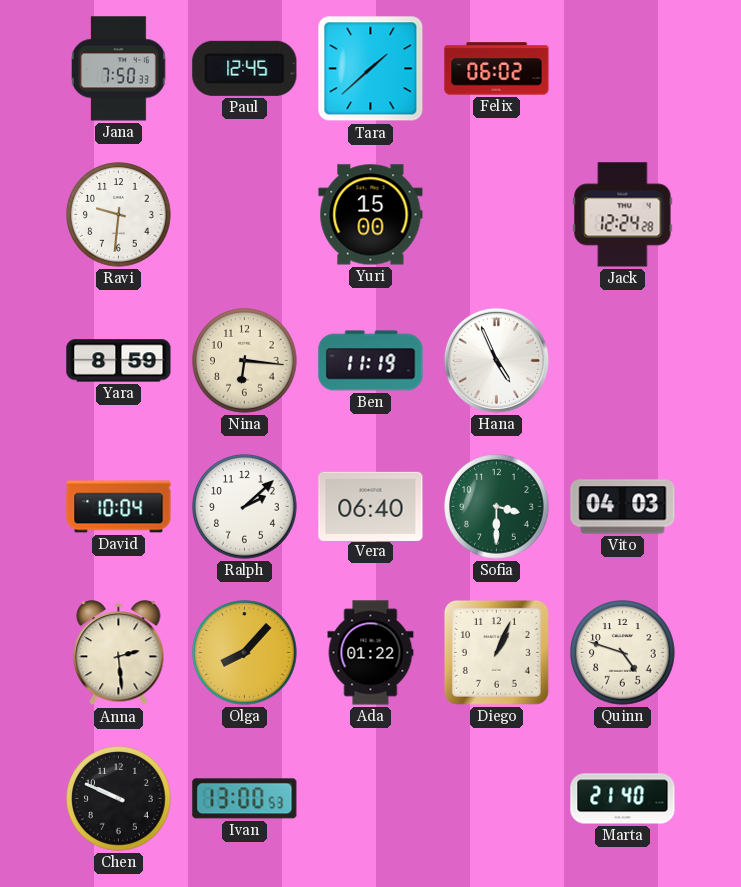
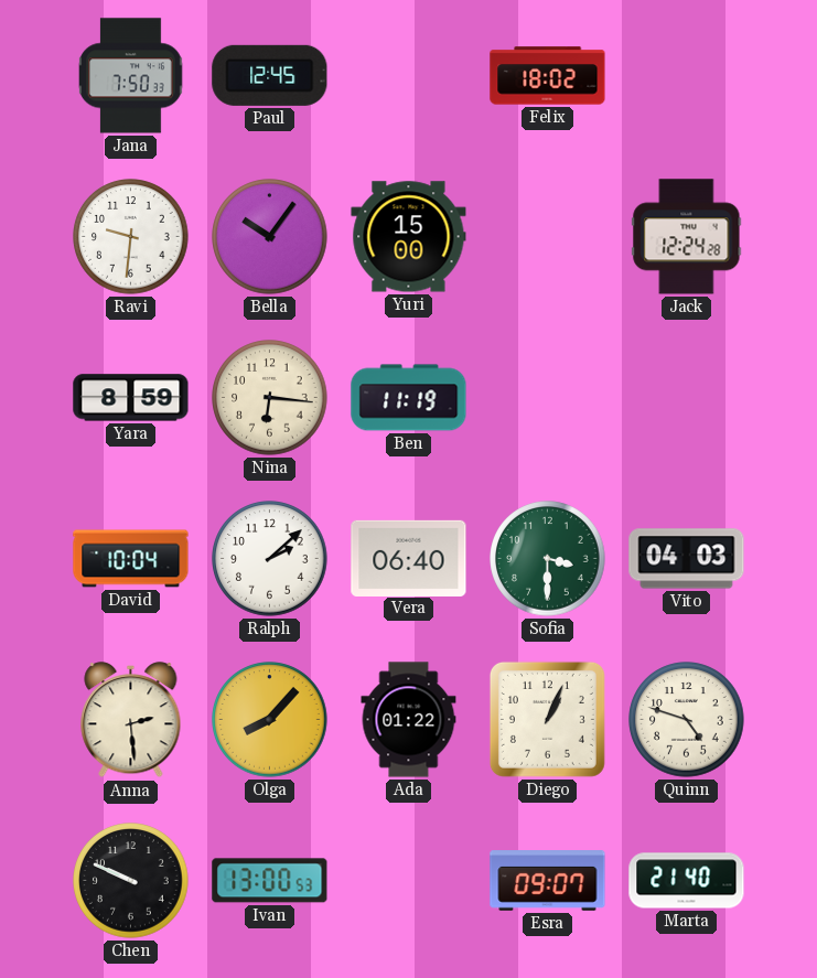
Tara: 1:38 -> none (371, 69)
Felix: 06:02 -> 18:02 (548, 76)
Bella: none -> 10:06 (270, 237)
Hana: 4:56 -> none (496, 360)
Esra: none -> 09:07 (548, 881)
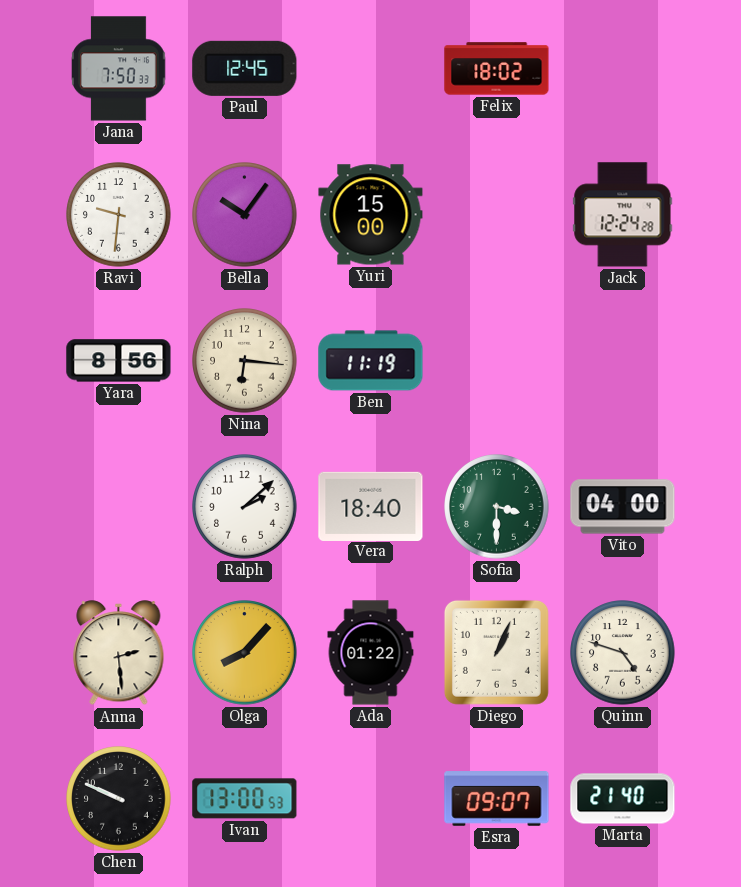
Yara: 8:59 -> 8:56 (119, 361)
David: 10:04 -> none (131, 559)
Vera: 06:40 -> 18:40 (371, 506)
Vito: 04:03 -> 04:00 (623, 507)
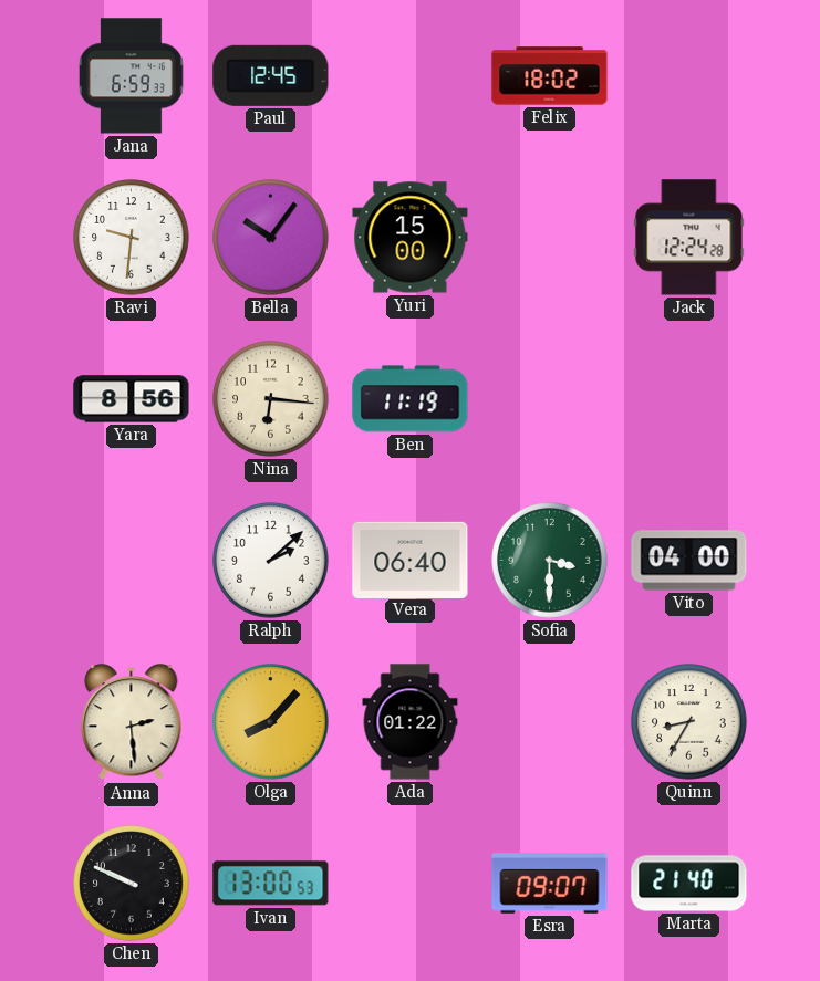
Jana: 7:50 -> 6:59 (132, 76)
Vera: 18:40 -> 06:40 (411, 560)
Diego: 1:04 -> none (496, 652)
Quinn: 4:48 -> 8:35 (689, 722)
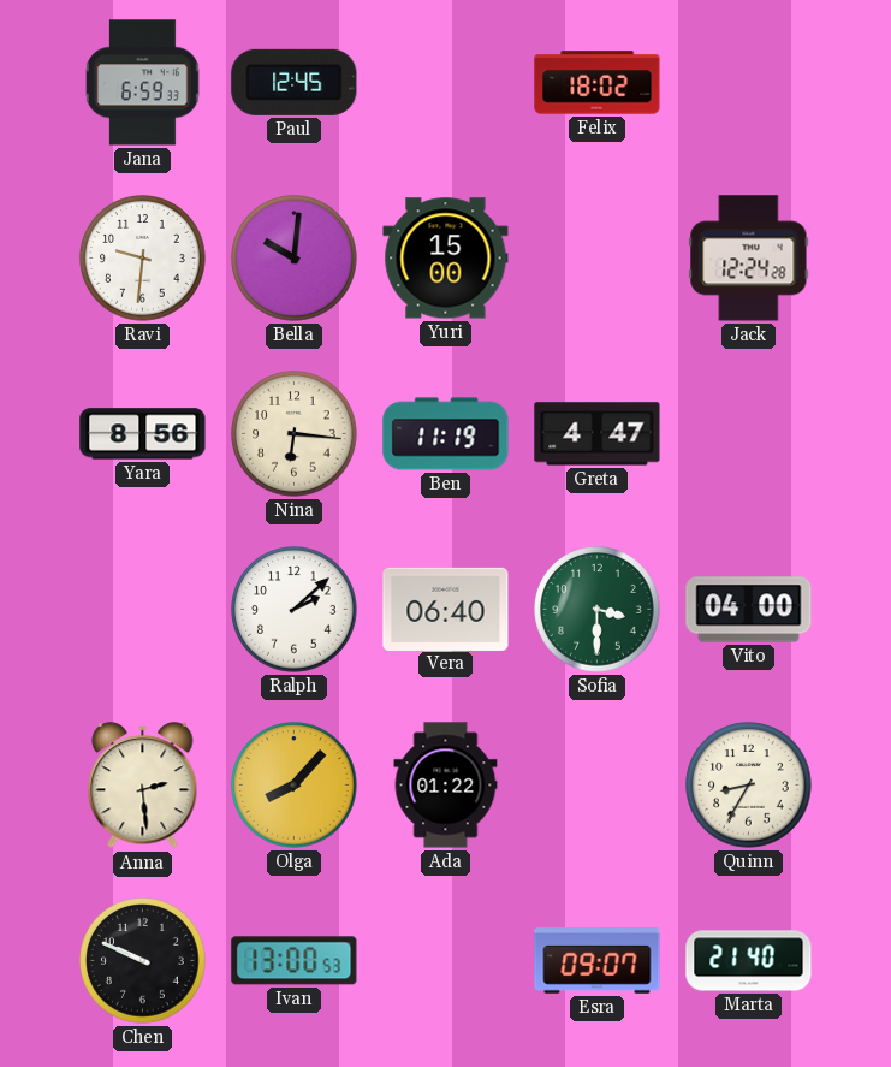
Bella: 10:06 -> 10:01 (295, 259)
Greta: none -> 4:47 (598, 434)
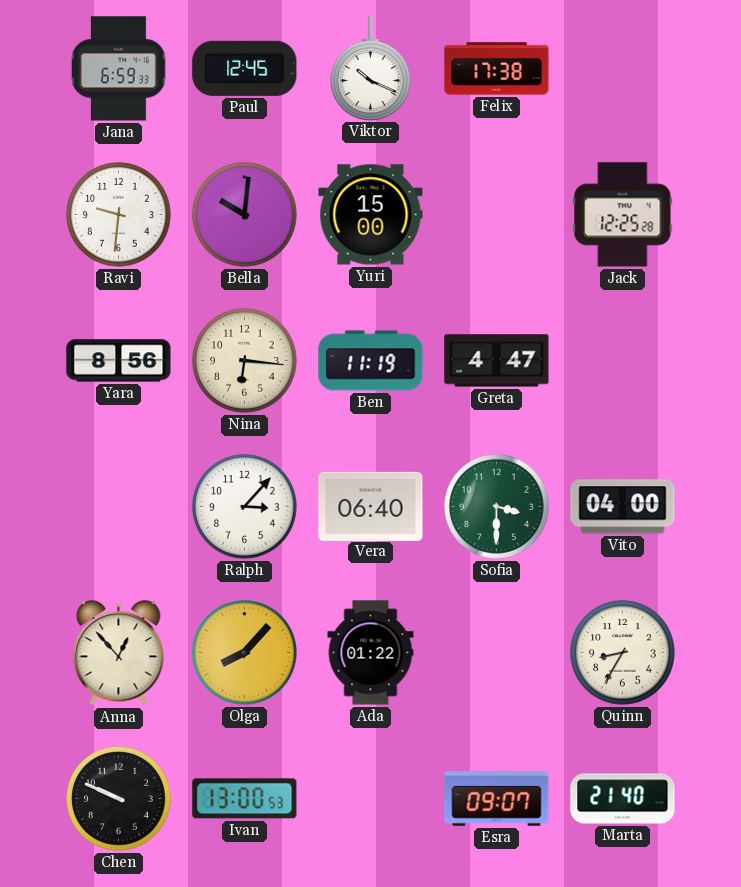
Viktor: none -> 10:19 (371, 68)
Felix: 18:02 -> 17:38 (497, 69)
Jack: 12:24 -> 12:25 (623, 215)
Ralph: 2:08 -> 3:07 (245, 507)
Anna: 2:29 -> 12:53 (119, 653)
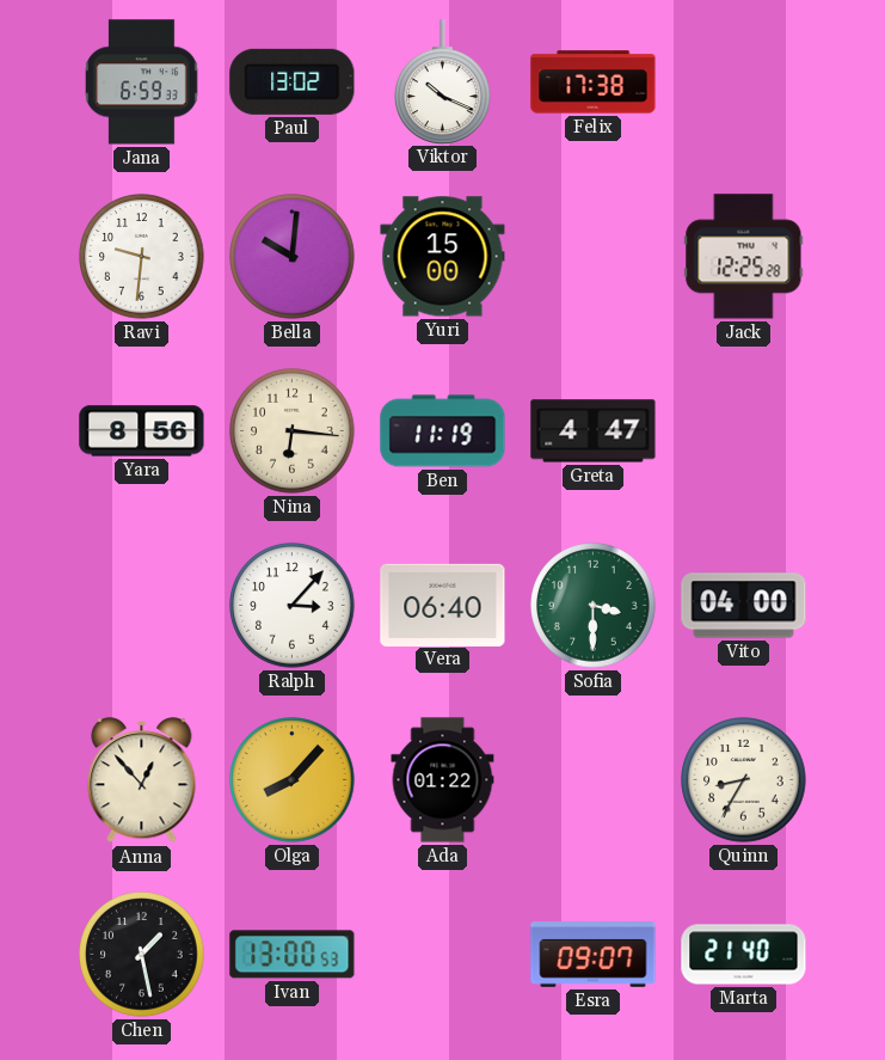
Paul: 12:45 -> 13:02 (293, 81)
Chen: 9:49 -> 1:28 (142, 955)
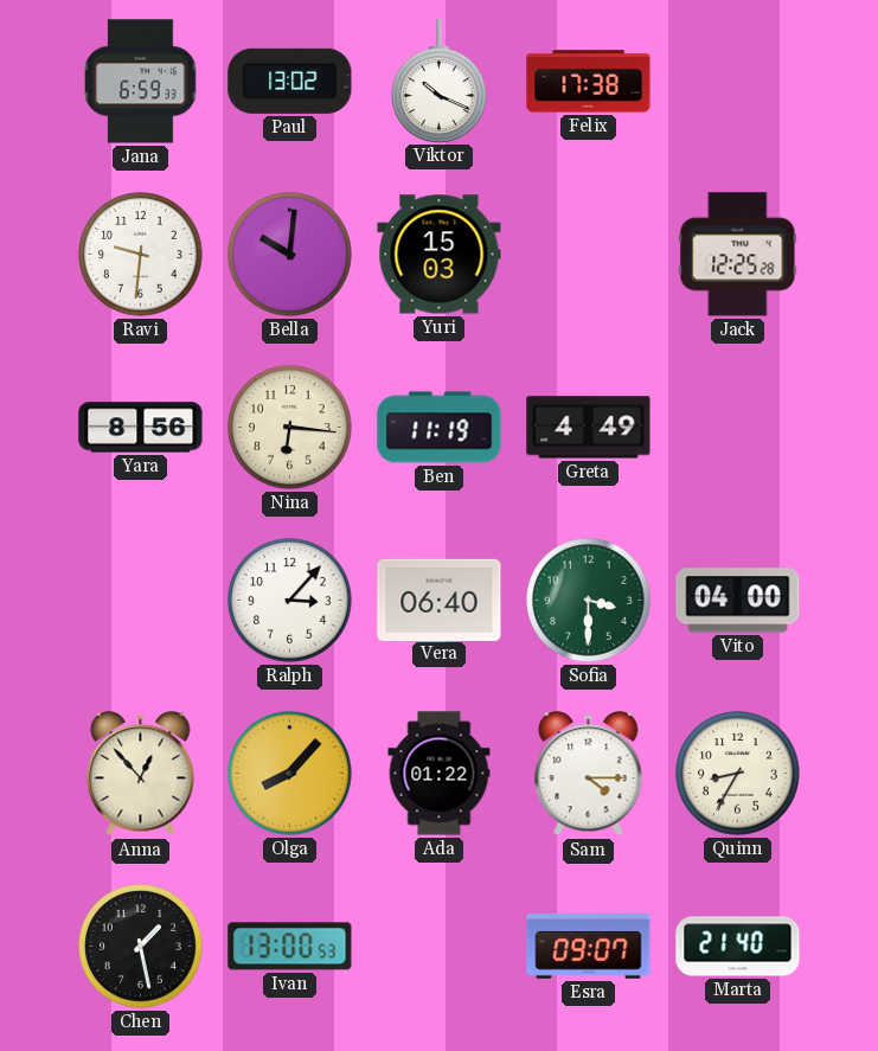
Yuri: 15:00 -> 15:03 (440, 255)
Greta: 4:47 -> 4:49 (589, 428)
Sam: none -> 4:15 (589, 774)
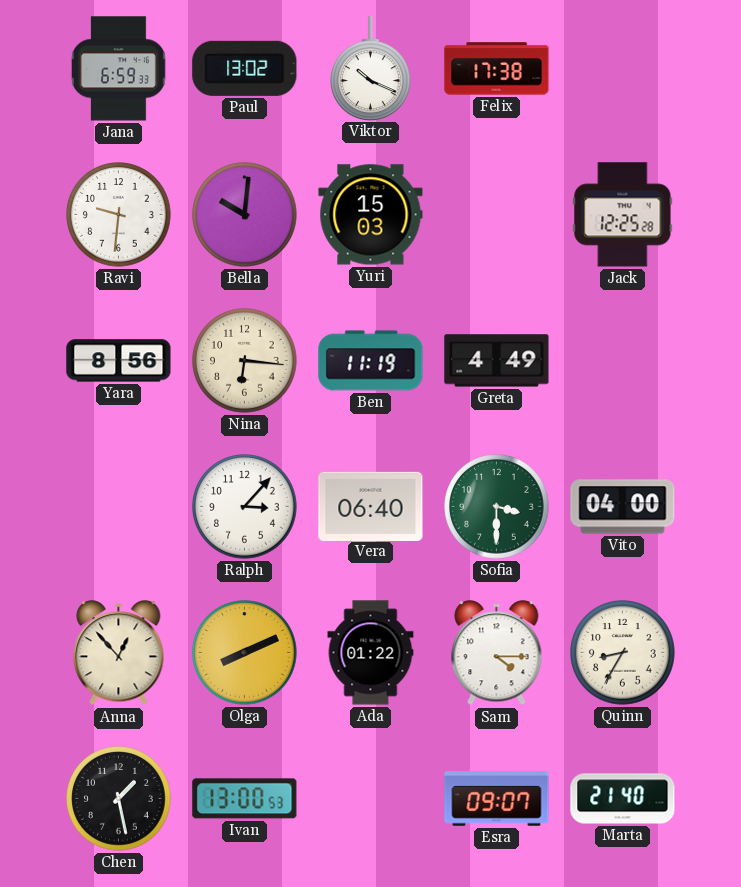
Olga: 8:07 -> 8:11 (245, 653)
